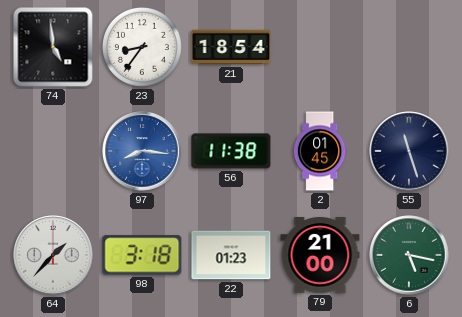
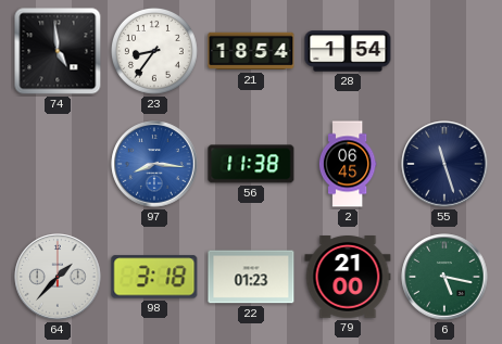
28: none -> 1:54 (348, 51)
2: 01:45 -> 06:45 (348, 164)
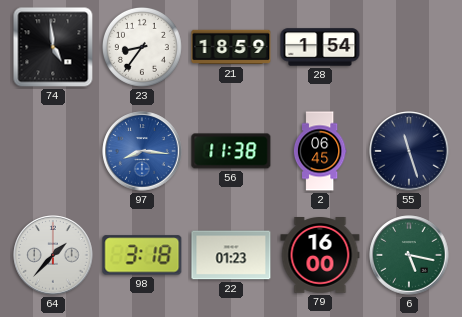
21: 18:54 -> 18:59 (231, 47)
79: 21:00 -> 16:00 (320, 256)
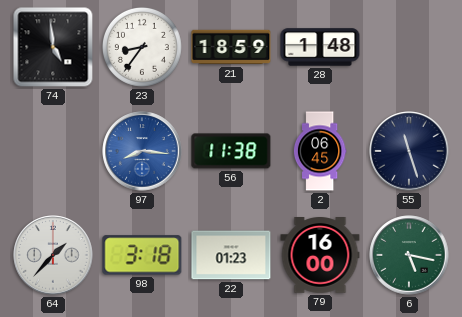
28: 1:54 -> 1:48 (320, 47)
